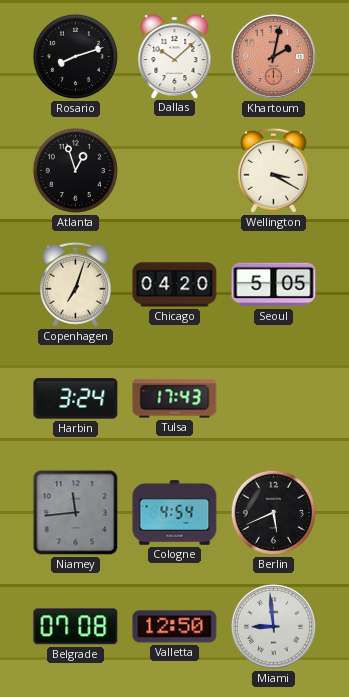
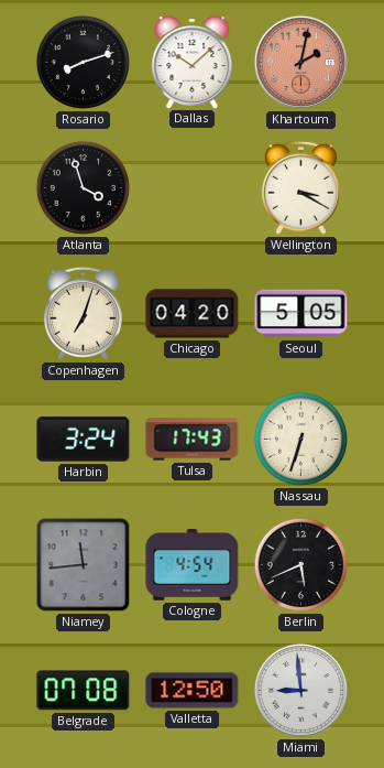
Atlanta: 12:57 -> 3:57 (83, 187)
Nassau: none -> 6:33 (300, 439)
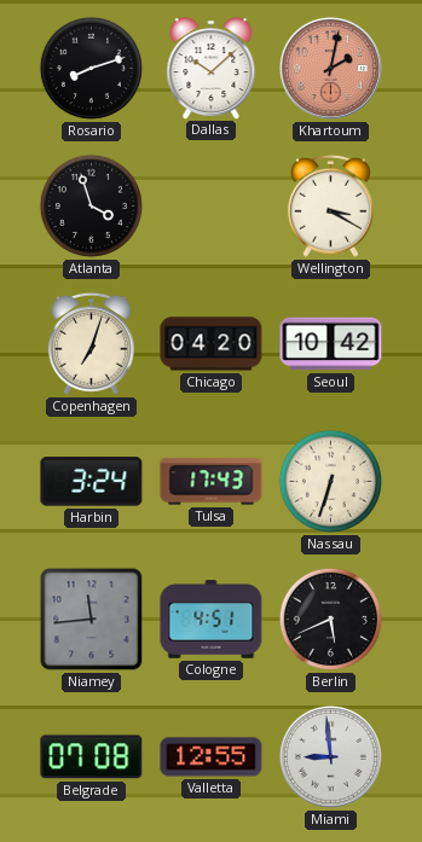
Seoul: 5:05 -> 10:42 (331, 344)
Cologne: 4:54 -> 4:51 (212, 620)
Valletta: 12:50 -> 12:55 (212, 757)
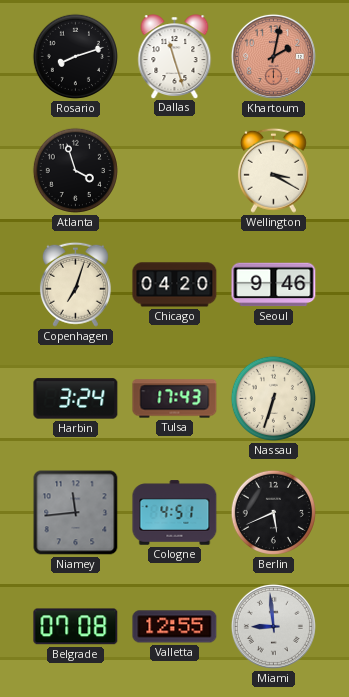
Dallas: 10:08 -> 11:27 (175, 56)
Seoul: 10:42 -> 9:46 (274, 285)
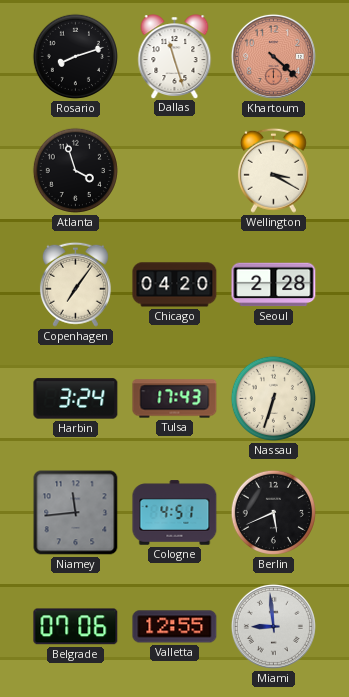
Khartoum: 2:02 -> 4:22 (273, 56)
Copenhagen: 7:03 -> 7:06 (75, 284)
Seoul: 9:46 -> 2:28 (274, 285)
Belgrade: 07:08 -> 07:06 (76, 627)
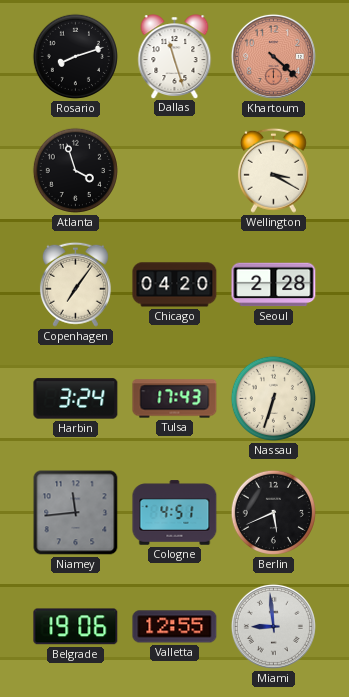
Belgrade: 07:06 -> 19:06 (76, 627)
